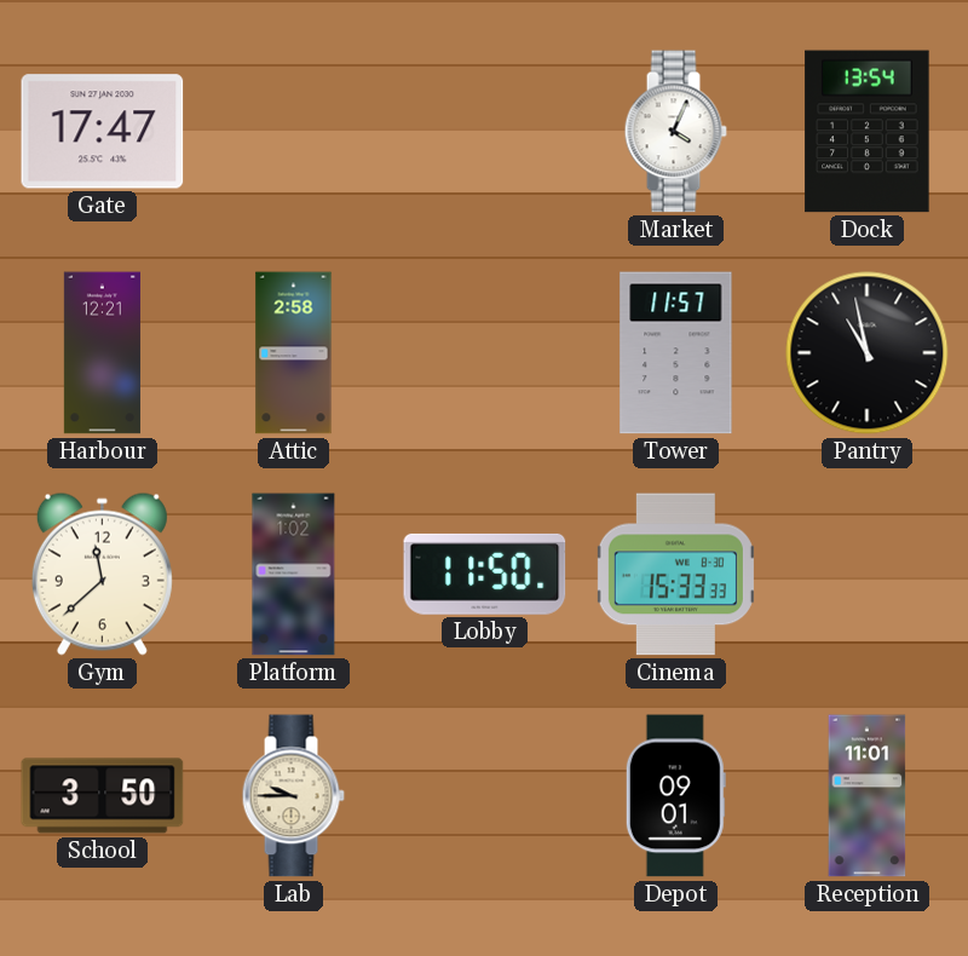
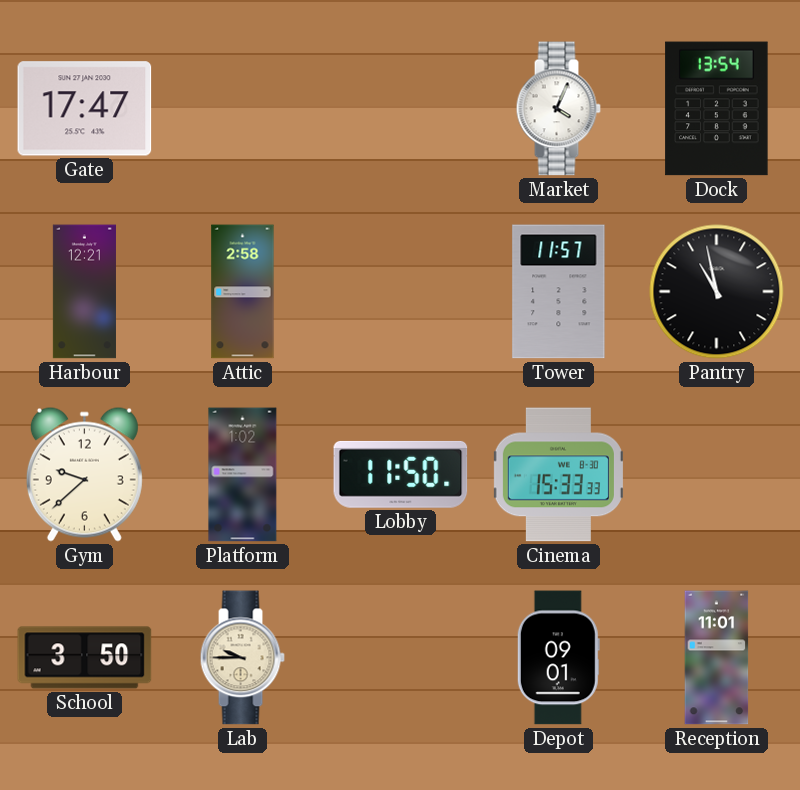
Gym: 11:38 -> 9:38 (84, 474)
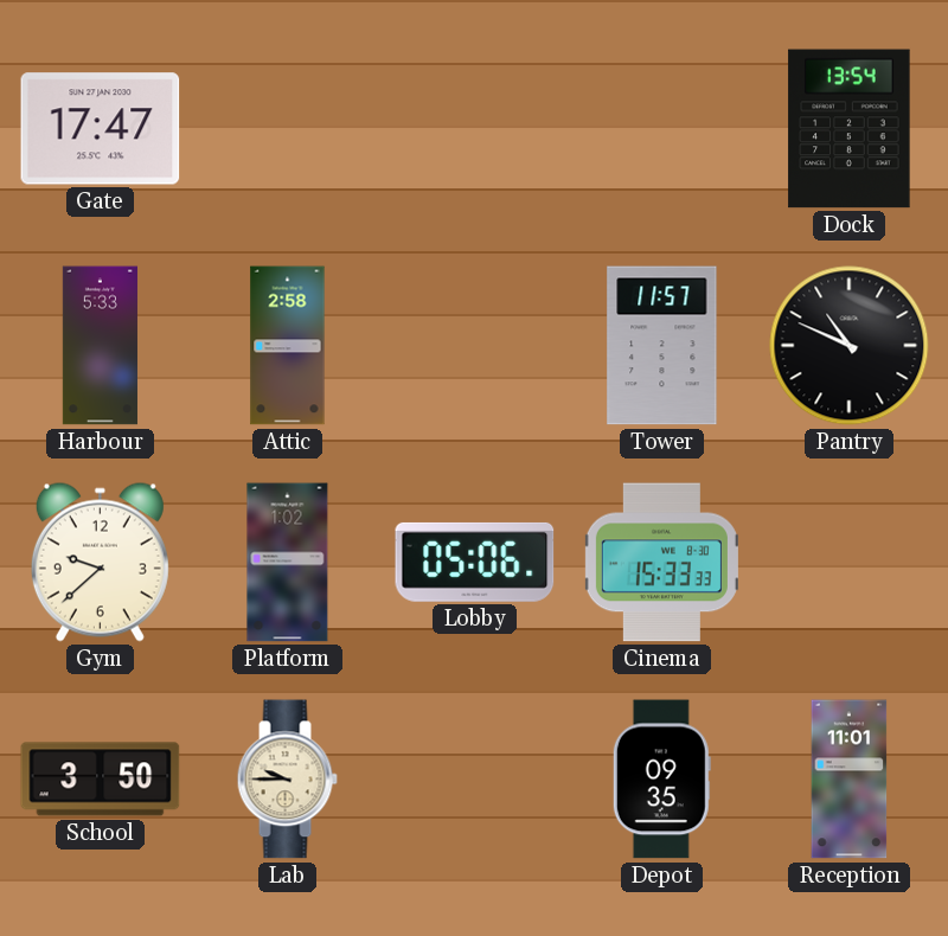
Market: 4:04 -> none (558, 109)
Harbour: 12:21 -> 5:33 (100, 346)
Pantry: 10:58 -> 10:49 (850, 346)
Lobby: 11:50 -> 05:06 (475, 562)
Depot: 09:01 -> 09:35 (661, 780)
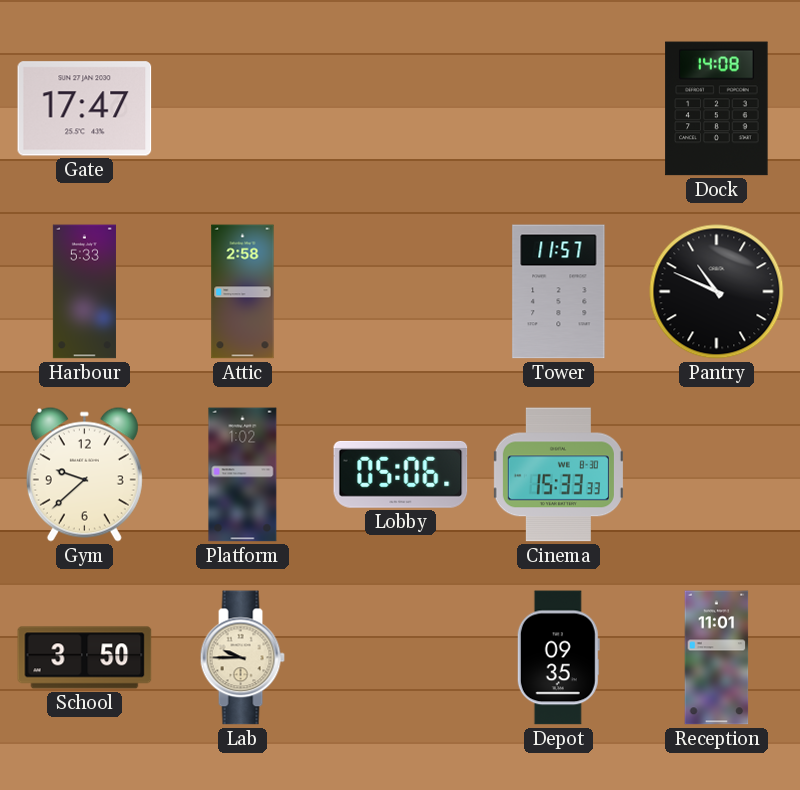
Dock: 13:54 -> 14:08 (717, 109)
